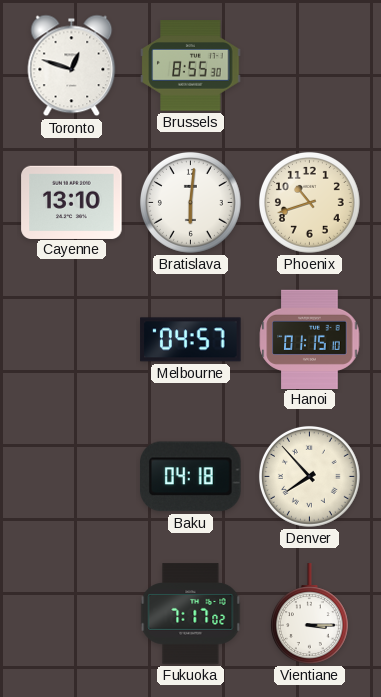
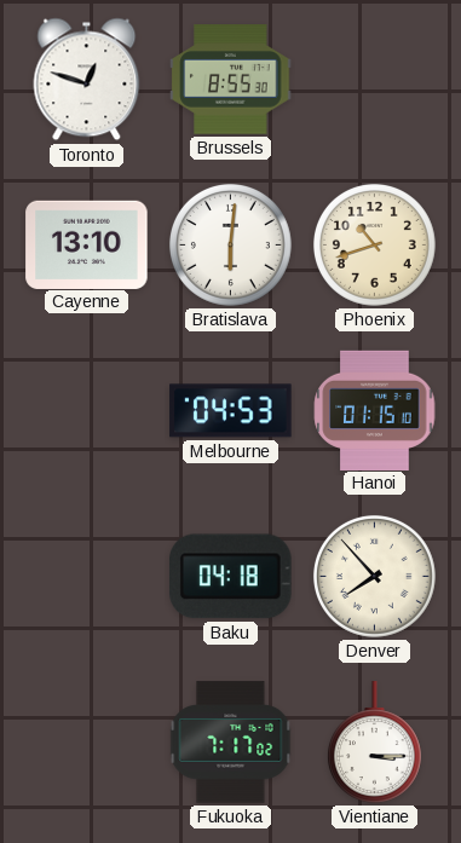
Melbourne: 04:57 -> 04:53 (231, 411)
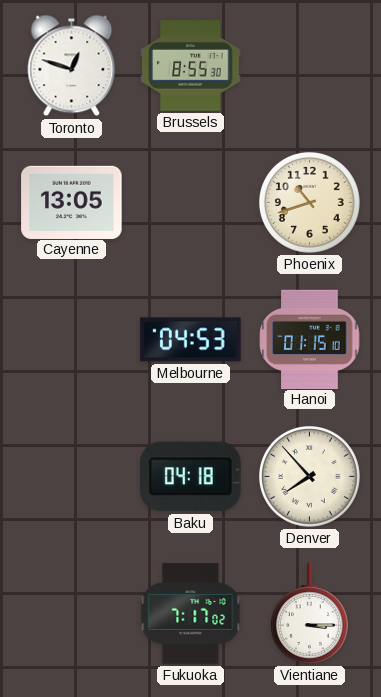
Cayenne: 13:10 -> 13:05 (72, 202)
Bratislava: 6:01 -> none (230, 244)
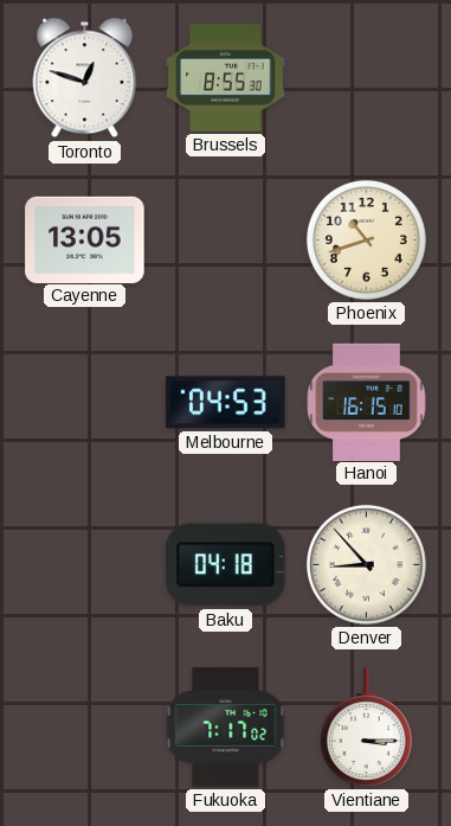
Hanoi: 01:15 -> 16:15 (367, 402)
Denver: 7:53 -> 8:53 (366, 564)
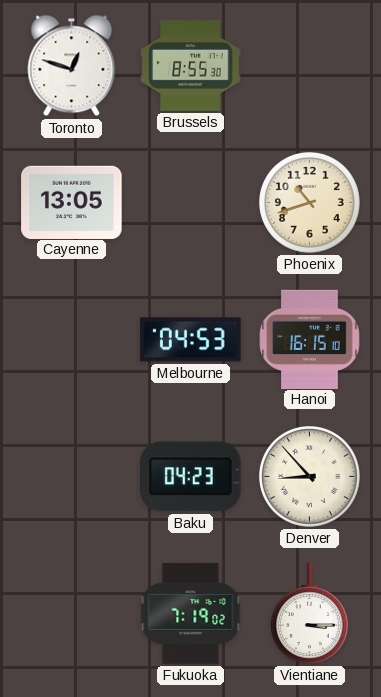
Baku: 04:18 -> 04:23 (191, 477)
Fukuoka: 7:17 -> 7:19 (191, 614)
